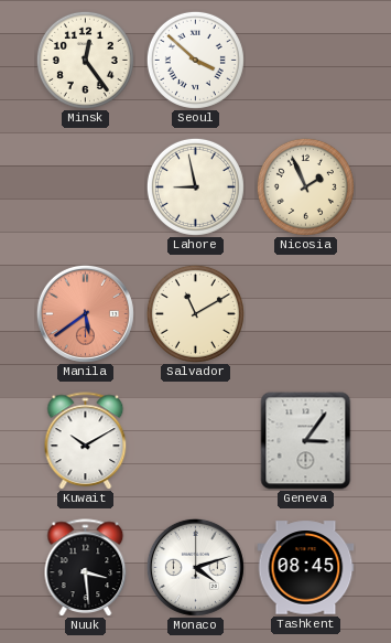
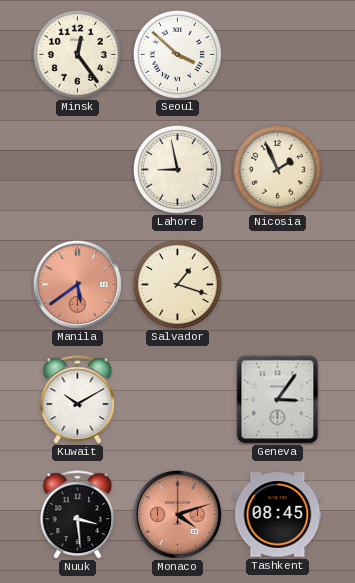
Salvador: 11:10 -> 1:18 (177, 284)
Monaco dial: white -> salmon (177, 514)
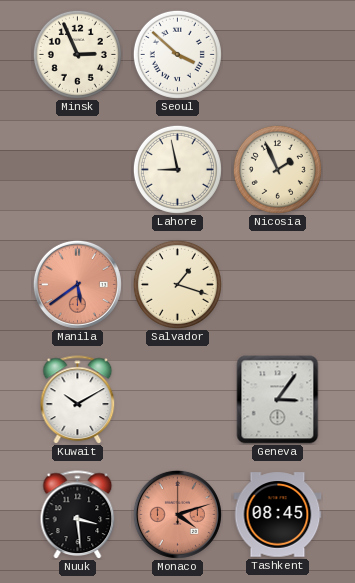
Minsk: 12:24 -> 2:56 (77, 54)
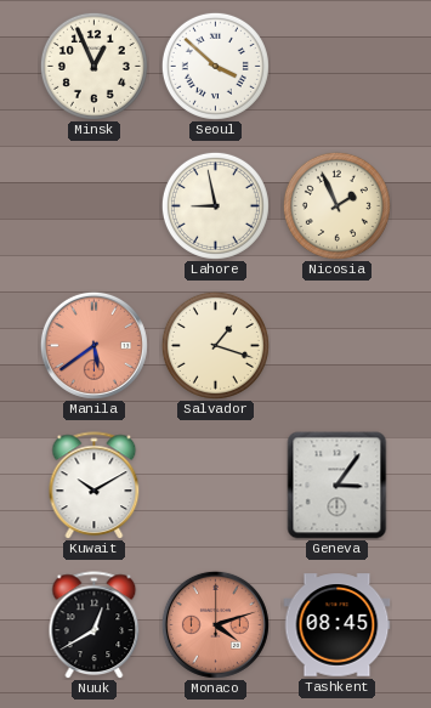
Minsk: 2:56 -> 12:56 (93, 66)
Nuuk: 3:29 -> 12:40 (95, 625)
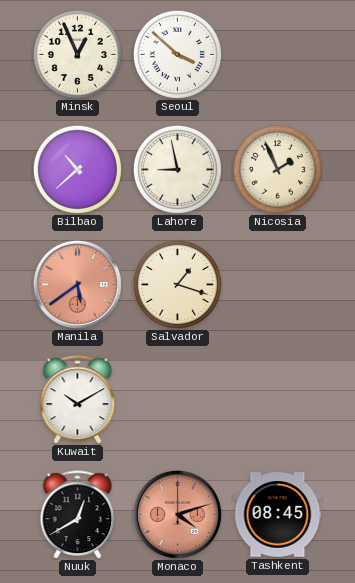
Bilbao: none -> 10:38 (77, 169)
Geneva: 3:06 -> none (338, 486)
